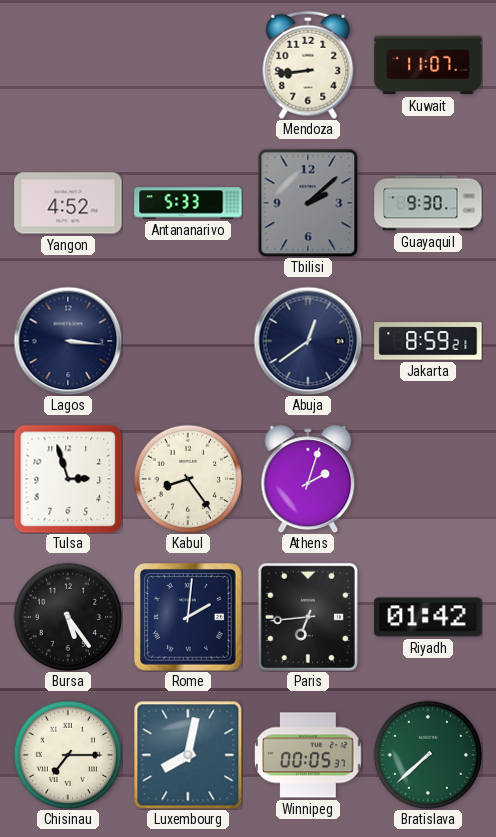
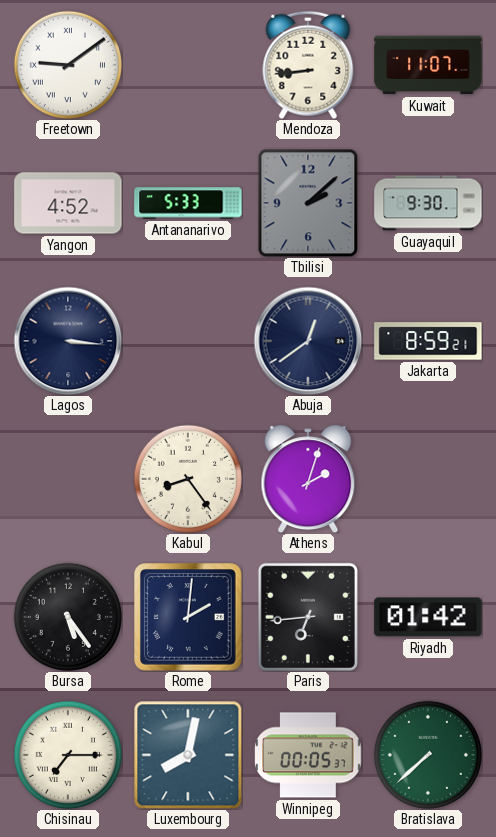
Freetown: none -> 9:09 (68, 65)
Tulsa: 2:57 -> none (68, 479)
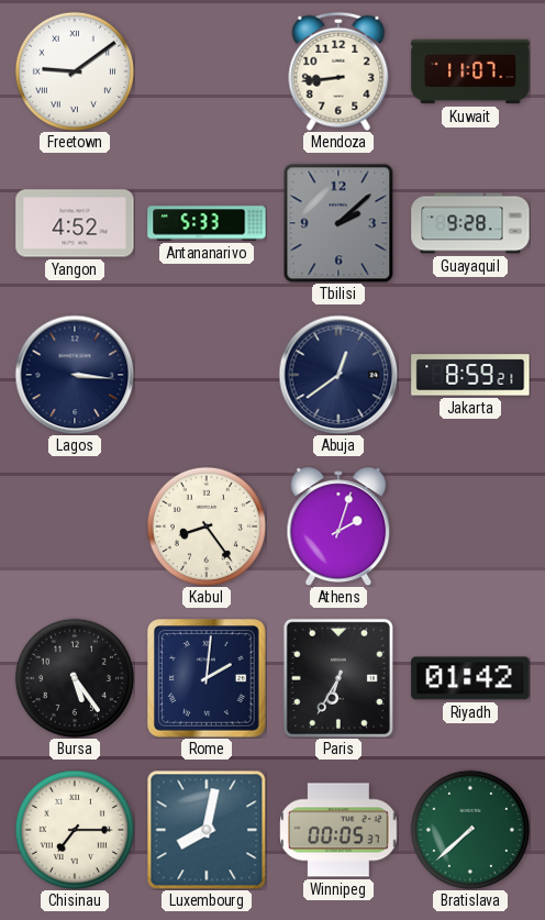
Guayaquil: 9:30 -> 9:28 (470, 223)
Paris: 6:44 -> 6:35 (338, 678)
